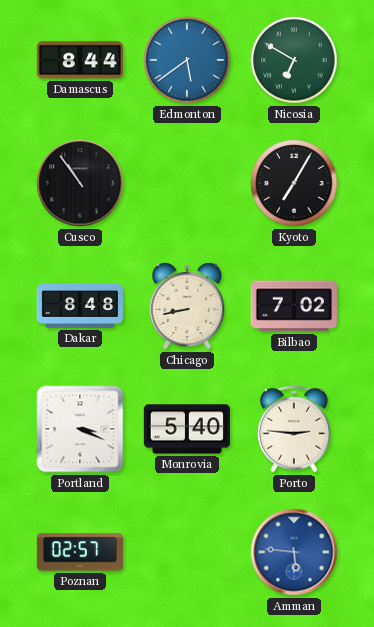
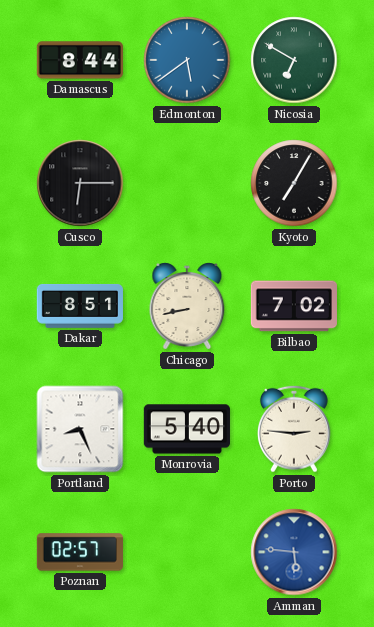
Cusco: 10:54 -> 6:15 (80, 183)
Dakar: 8:48 -> 8:51 (80, 306)
Portland: 3:19 -> 8:26 (80, 429)
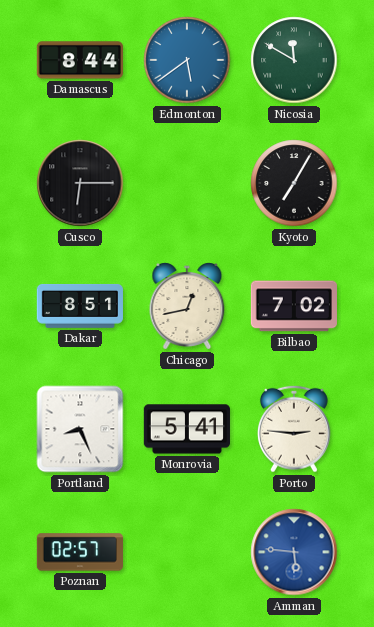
Nicosia: 6:50 -> 11:50 (294, 60)
Chicago: 8:43 -> 12:43 (187, 306)
Monrovia: 5:40 -> 5:41 (187, 429)
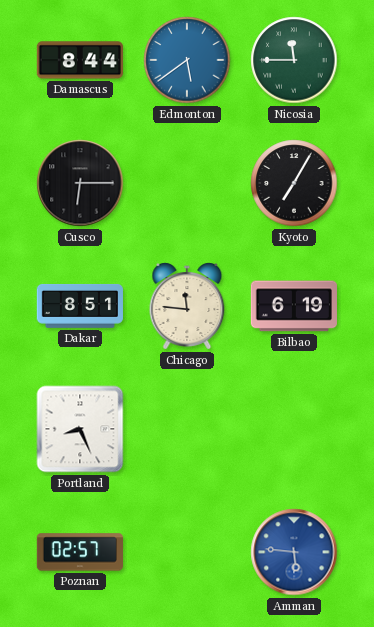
Nicosia: 11:50 -> 11:45 (294, 60)
Chicago: 12:43 -> 11:46 (187, 306)
Bilbao: 7:02 -> 6:19 (294, 306)
Monrovia: 5:41 -> none (187, 429)
Porto: 2:46 -> none (295, 429)
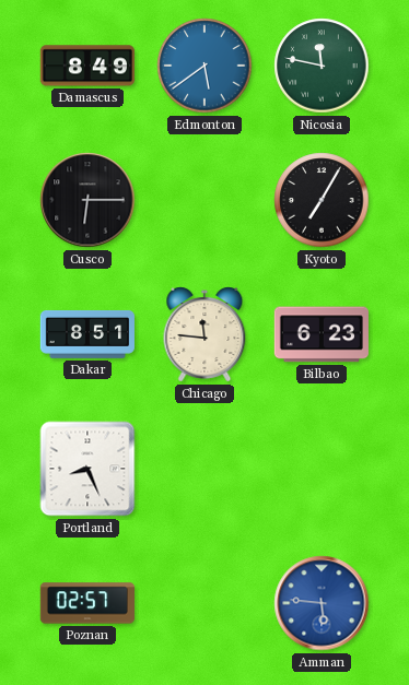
Damascus: 8:44 -> 8:49 (87, 66)
Nicosia: 11:45 -> 11:47 (322, 66)
Bilbao: 6:19 -> 6:23 (322, 334)
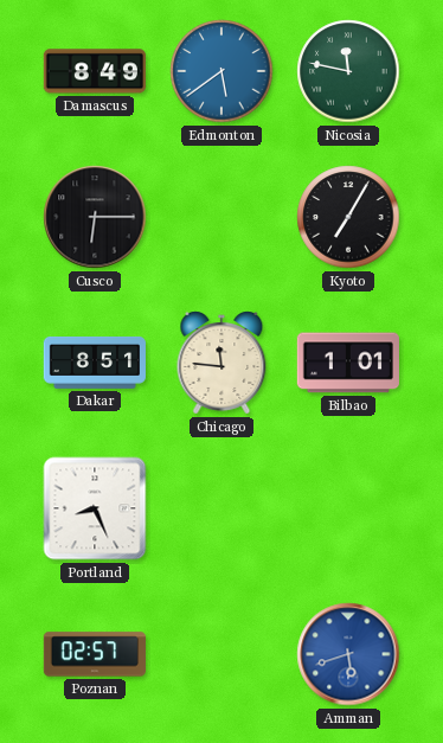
Bilbao: 6:23 -> 1:01 (348, 363)
Amman: 5:46 -> 5:42 (348, 654)
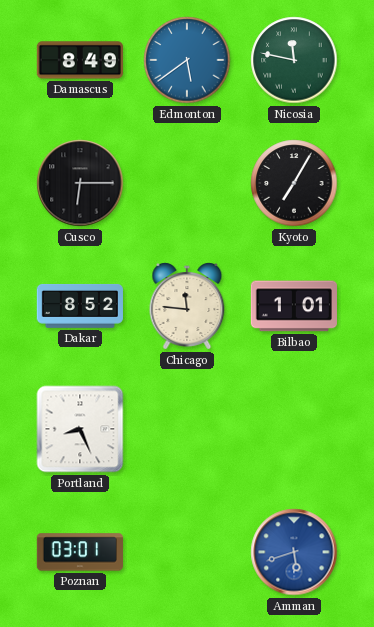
Dakar: 8:51 -> 8:52 (80, 306)
Poznan: 02:57 -> 03:01 (80, 552)
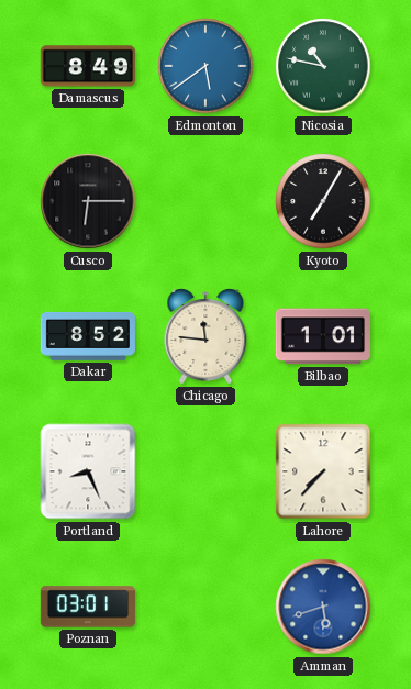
Nicosia: 11:47 -> 10:47 (323, 66)
Lahore: none -> 7:37 (323, 471)
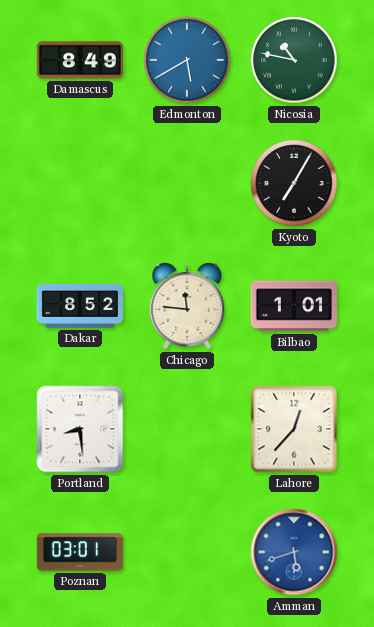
Edmonton: 5:39 -> 5:40 (187, 60)
Cusco: 6:15 -> none (88, 201)
Portland: 8:26 -> 8:29 (80, 429)
Lahore: 7:37 -> 12:37 (294, 429)
